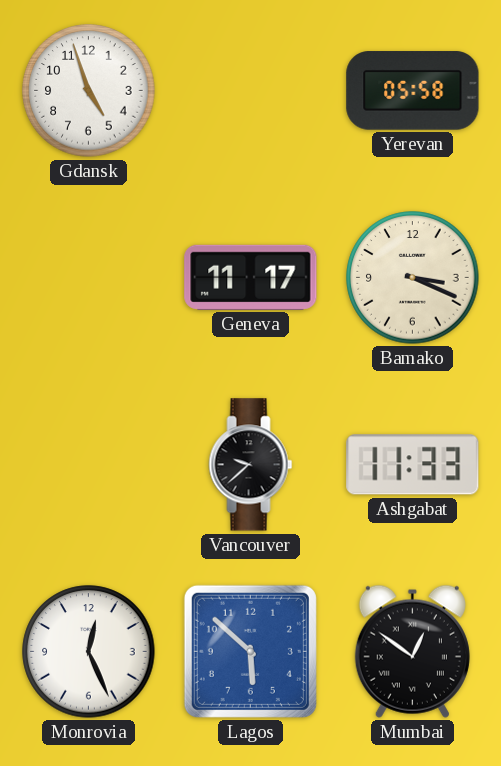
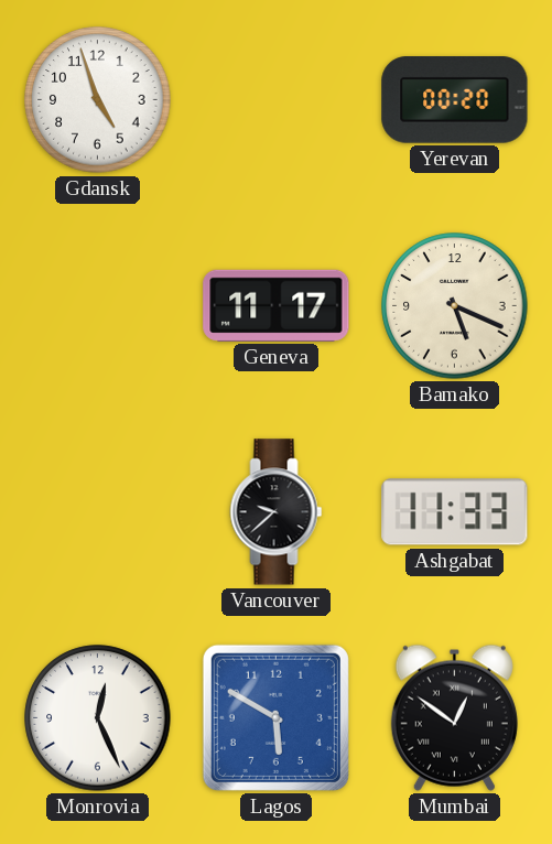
Yerevan: 05:58 -> 00:20 (455, 100)
Bamako: 3:19 -> 5:19 (455, 306)
Lagos: 5:52 -> 5:50 (275, 717)
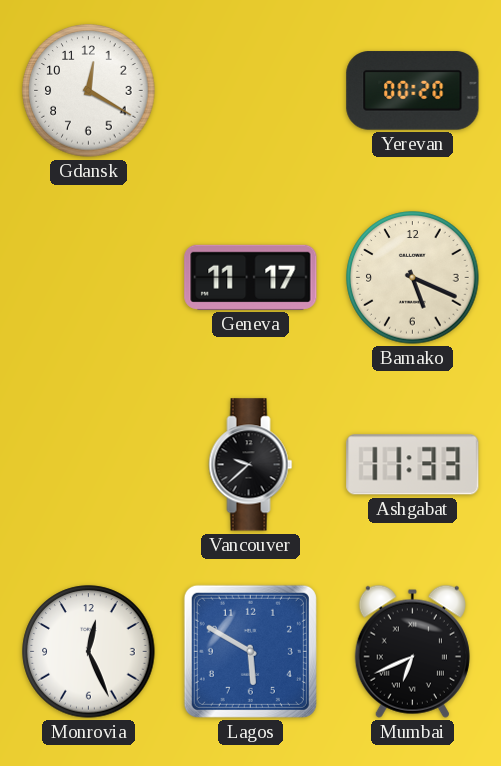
Gdansk: 4:57 -> 12:20 (89, 91)
Mumbai: 12:51 -> 6:41 (412, 651)
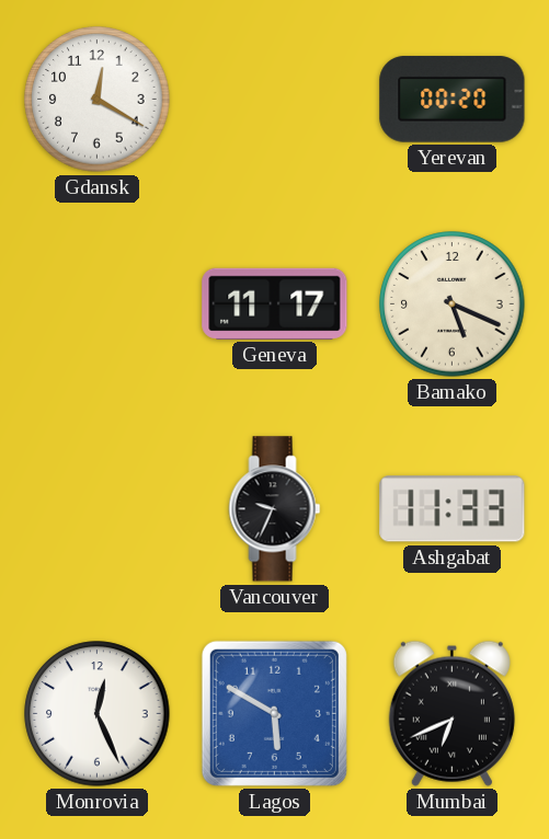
Vancouver: 9:38 -> 9:34 (275, 509)
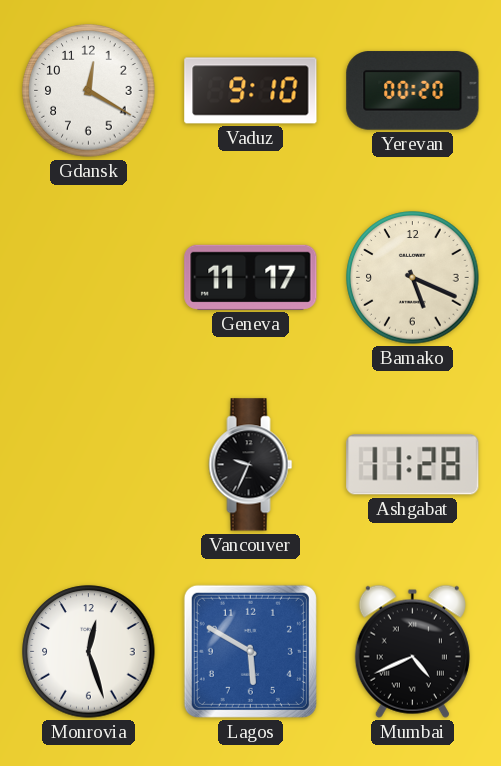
Vaduz: none -> 9:10 (251, 91)
Ashgabat: 11:33 -> 11:28 (413, 465)
Monrovia: 12:26 -> 12:27 (89, 652)
Mumbai: 6:41 -> 4:41 (412, 651)
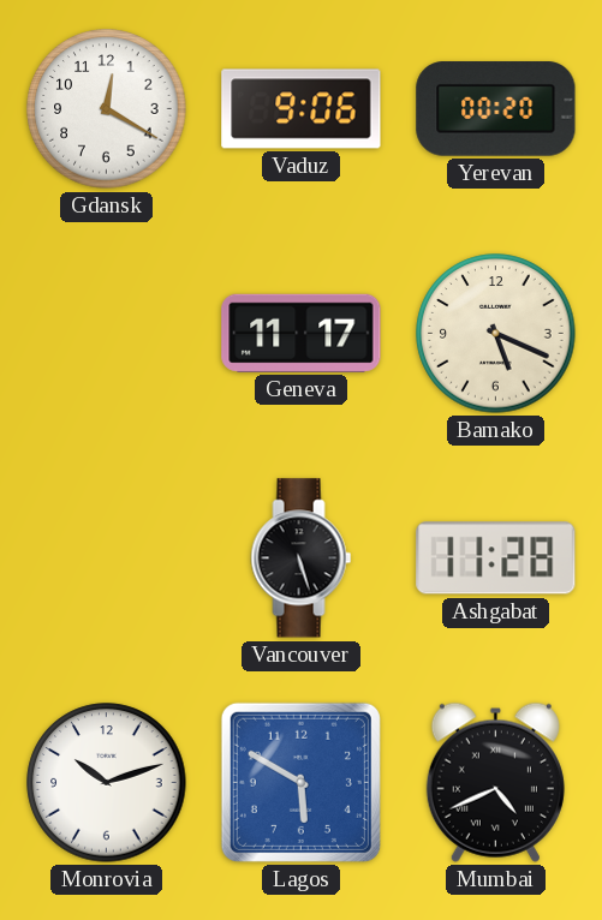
Vaduz: 9:10 -> 9:06 (302, 109)
Vancouver: 9:34 -> 5:27 (302, 558)
Monrovia: 12:27 -> 10:12 (107, 783)
